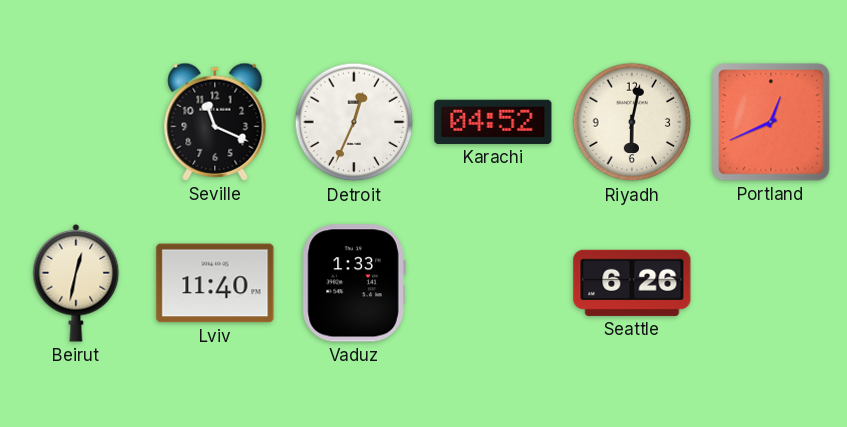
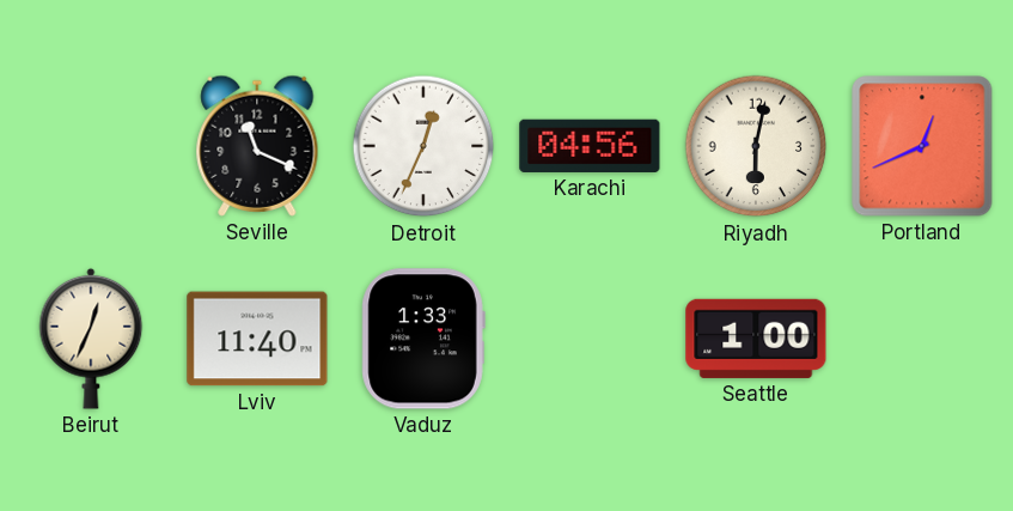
Karachi: 04:52 -> 04:56 (590, 146)
Beirut: 12:32 -> 12:34 (91, 339)
Seattle: 6:26 -> 1:00 (756, 339)
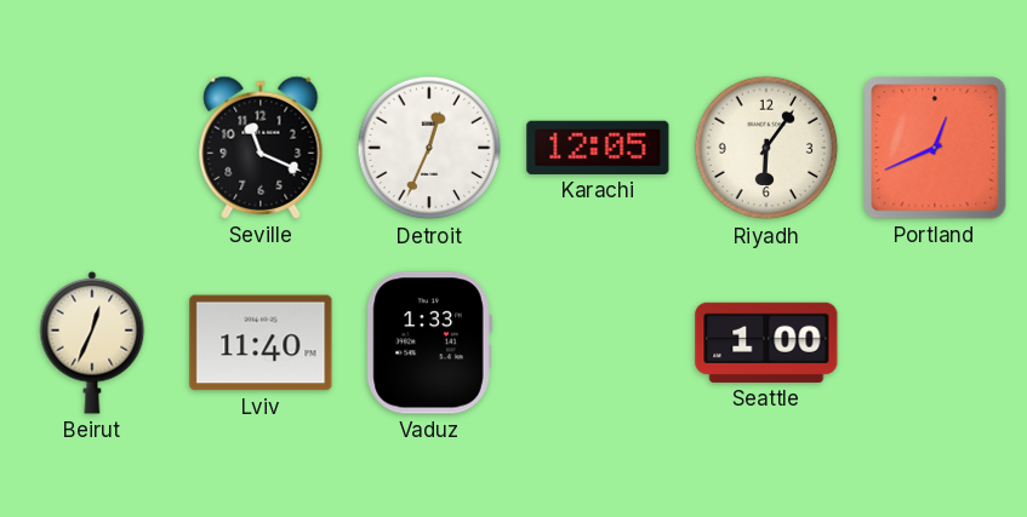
Karachi: 04:56 -> 12:05 (598, 148)
Riyadh: 6:02 -> 6:06 (766, 148)
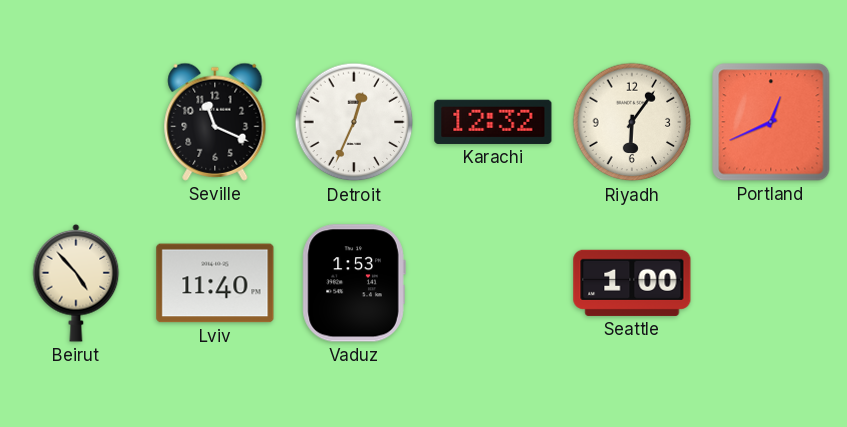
Karachi: 12:05 -> 12:32 (493, 122)
Beirut: 12:34 -> 4:53 (76, 283)
Vaduz: 1:33 -> 1:53 (354, 283)
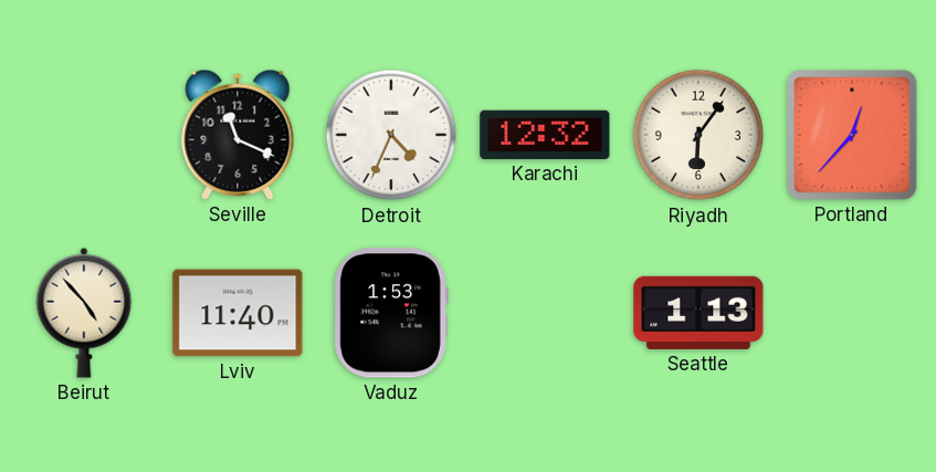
Detroit: 12:34 -> 4:34 (391, 135)
Portland: 12:41 -> 12:37 (852, 135)
Seattle: 1:00 -> 1:13 (698, 313)
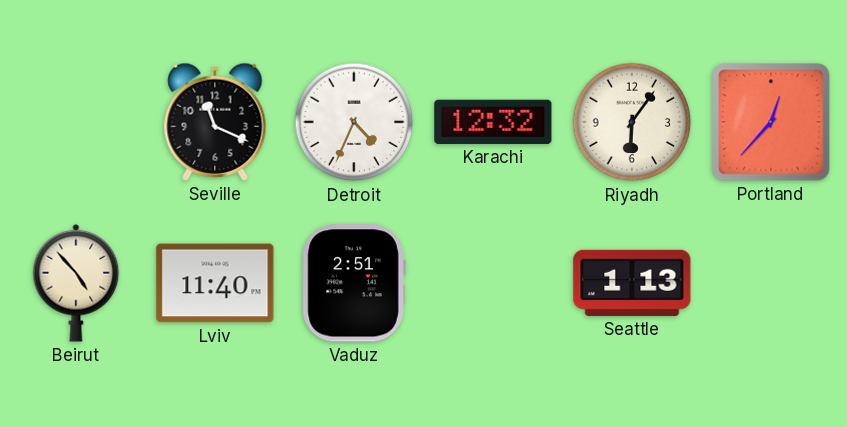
Vaduz: 1:53 -> 2:51 (354, 283)
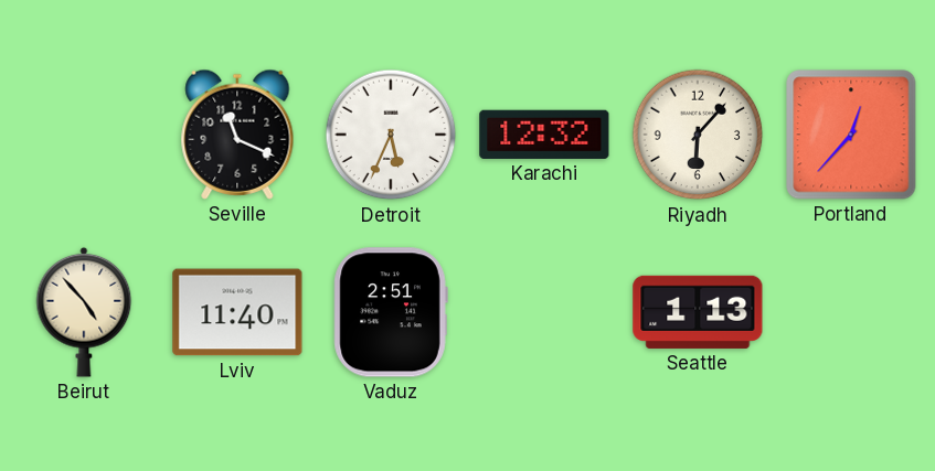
Detroit: 4:34 -> 5:34 (391, 135)
Riyadh: 6:06 -> 6:07 (698, 135)
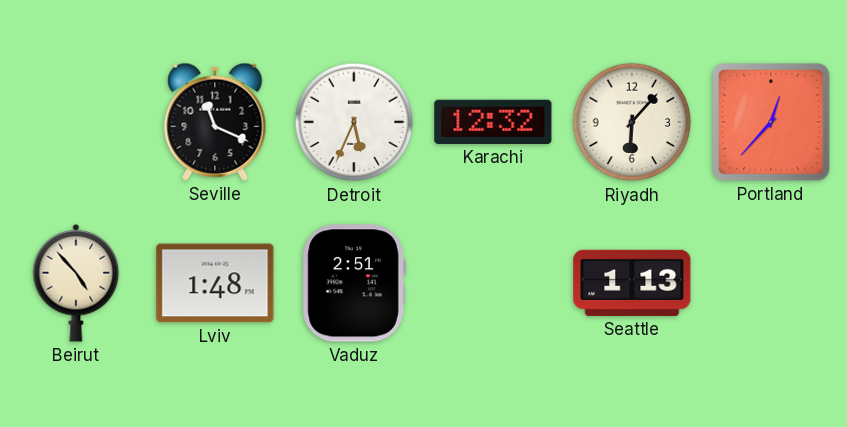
Lviv: 11:40 -> 1:48 (215, 283)
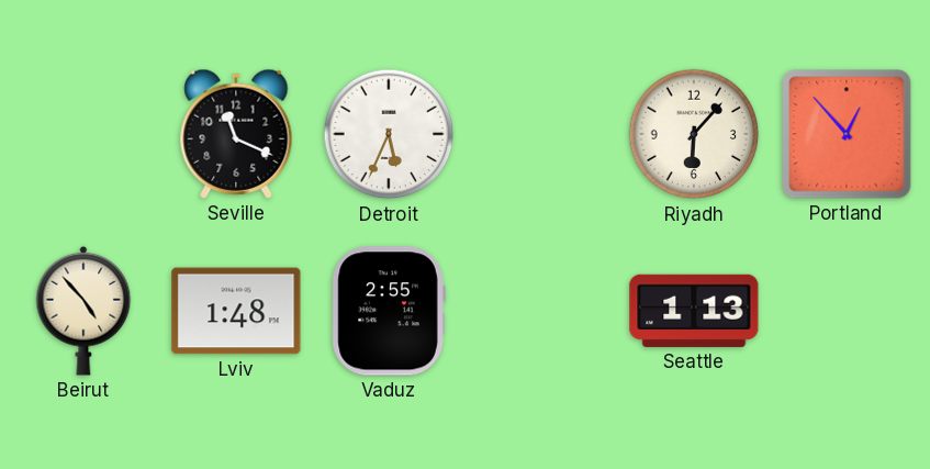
Karachi: 12:32 -> none (493, 122)
Portland: 12:37 -> 12:53 (847, 134)
Vaduz: 2:51 -> 2:55 (389, 311)
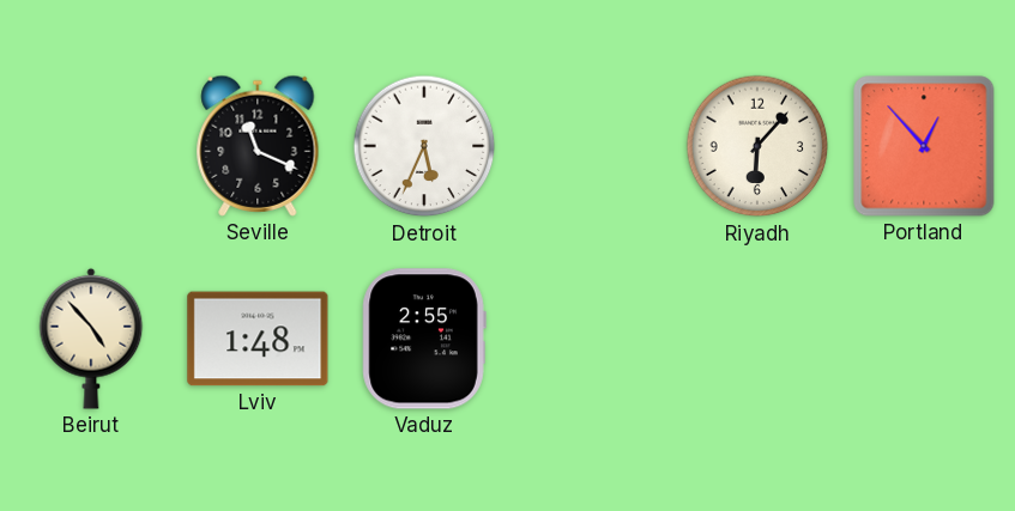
Seattle: 1:13 -> none (694, 311)
